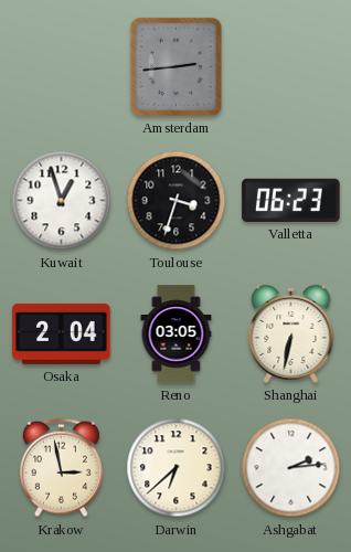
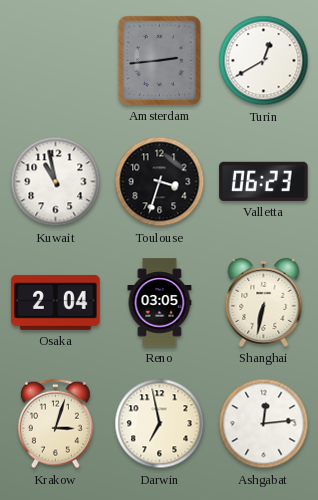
Turin: none -> 12:40 (264, 61)
Kuwait: 12:57 -> 10:58 (56, 182)
Krakow: 2:58 -> 3:03 (55, 424)
Darwin: 6:38 -> 6:58 (160, 424)
Ashgabat: 2:14 -> 12:14 (264, 424)
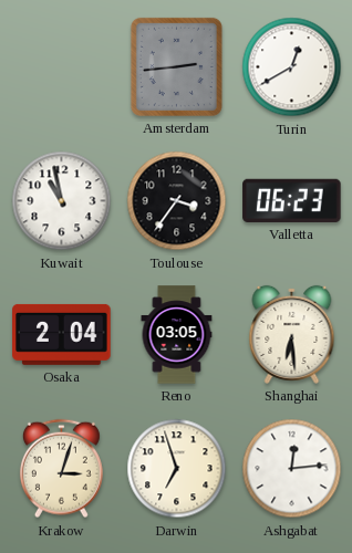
Toulouse: 3:33 -> 3:36 (177, 201)
Shanghai: 6:32 -> 6:29 (292, 334)
Darwin: 6:58 -> 6:57 (177, 469)
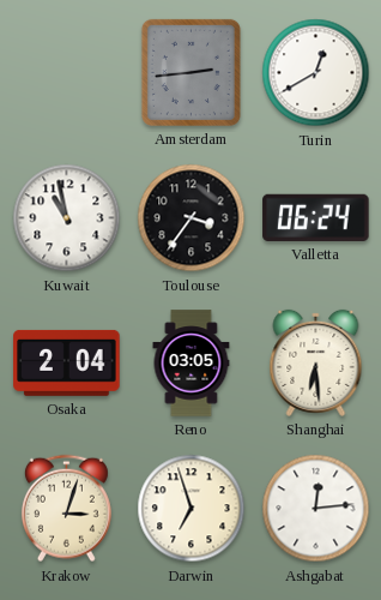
Valletta: 06:23 -> 06:24 (316, 217)
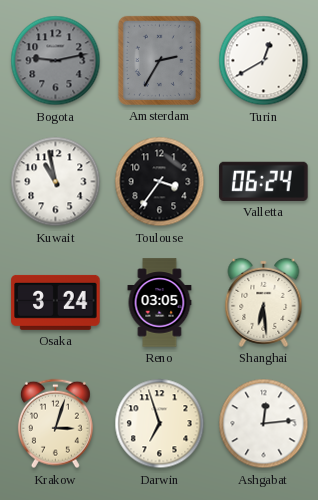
Bogota: none -> 9:13 (56, 61)
Amsterdam: 2:44 -> 2:35 (159, 60)
Osaka: 2:04 -> 3:24 (56, 302)
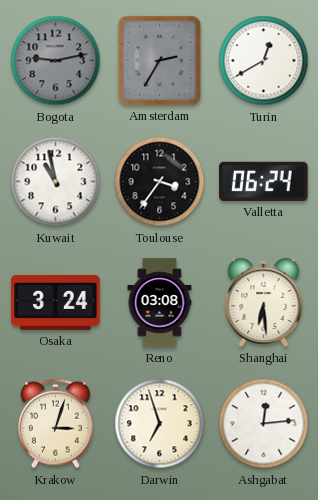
Reno: 03:05 -> 03:08 (160, 303)
